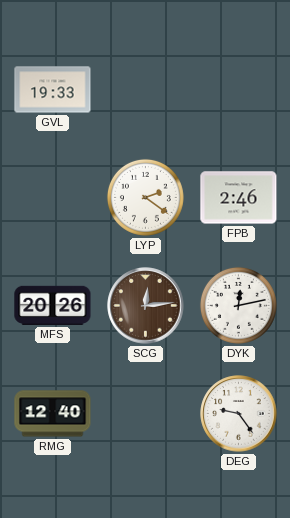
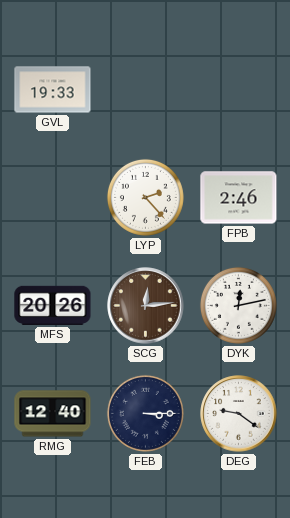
LYP: 2:21 -> 2:23 (145, 197)
FEB: none -> 3:15 (145, 413)
DEG: 9:24 -> 9:21 (239, 414)
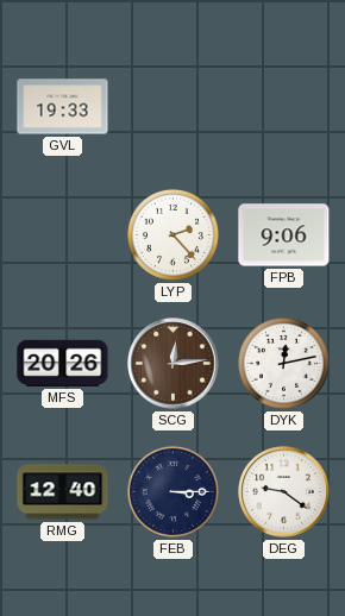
FPB: 2:46 -> 9:06 (284, 235)
